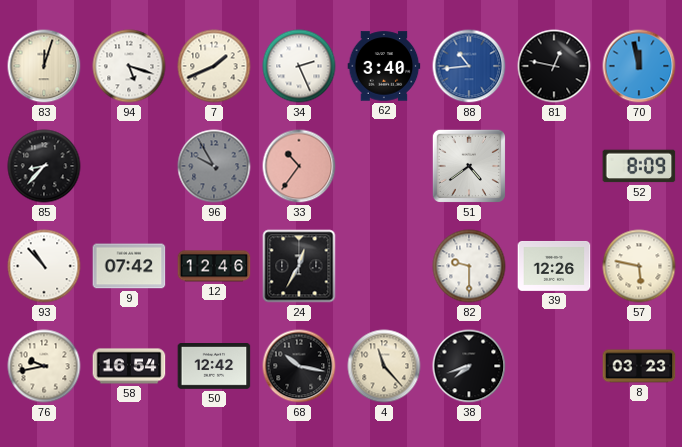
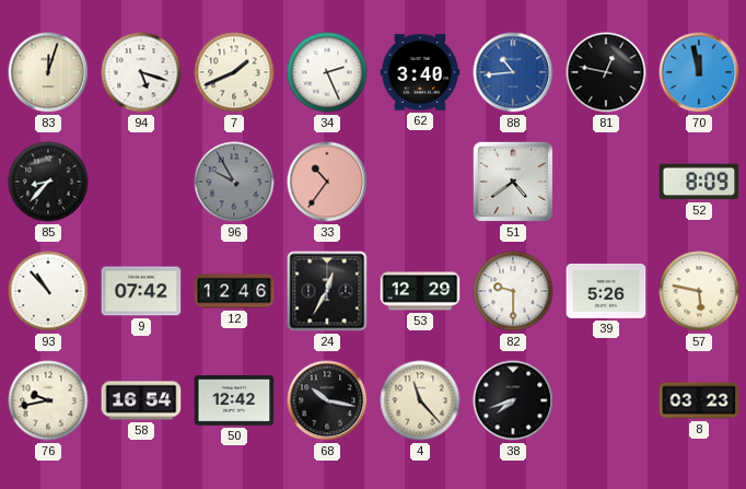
53: none -> 12:29 (420, 291)
39: 12:26 -> 5:26 (606, 291)
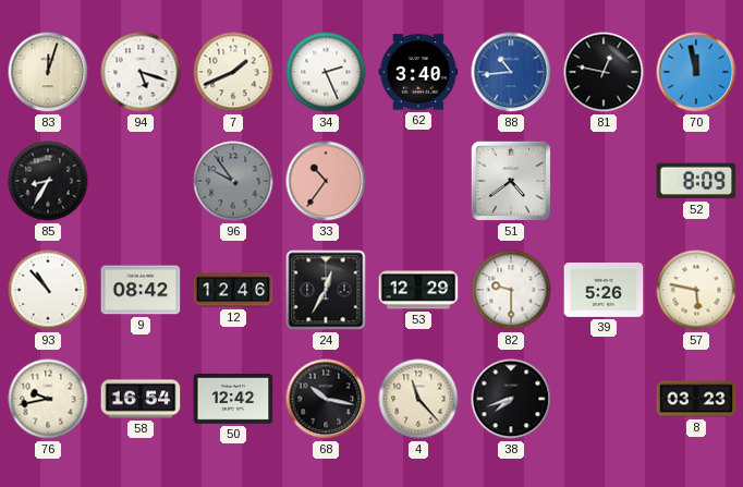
85: 8:37 -> 8:35 (48, 181)
96: 9:55 -> 9:54 (233, 181)
9: 07:42 -> 08:42 (141, 290)
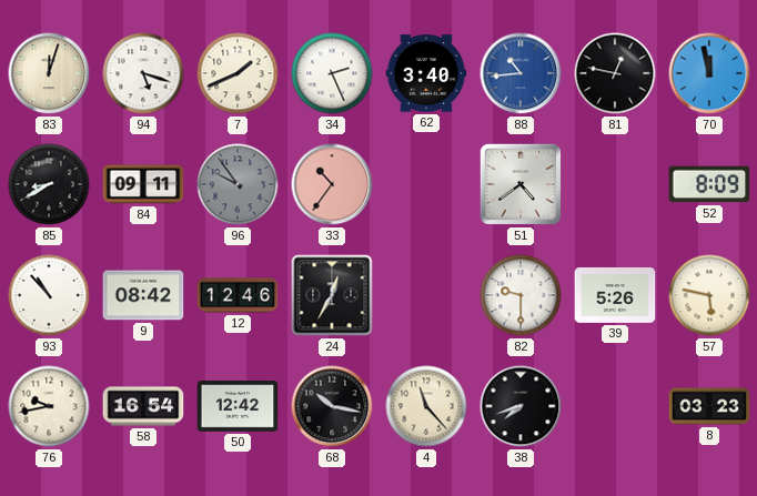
85: 8:35 -> 8:40 (49, 184)
84: none -> 09:11 (143, 184)
53: 12:29 -> none (418, 290)
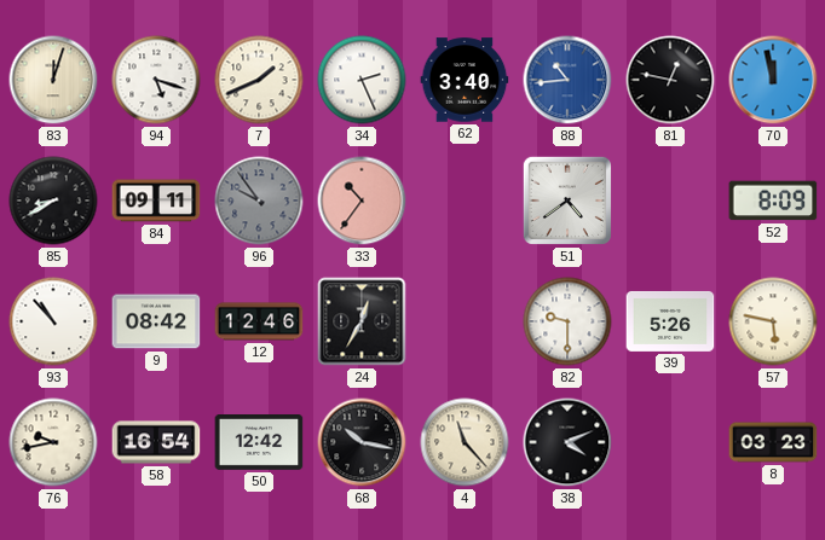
38: 7:42 -> 4:11 (567, 442)
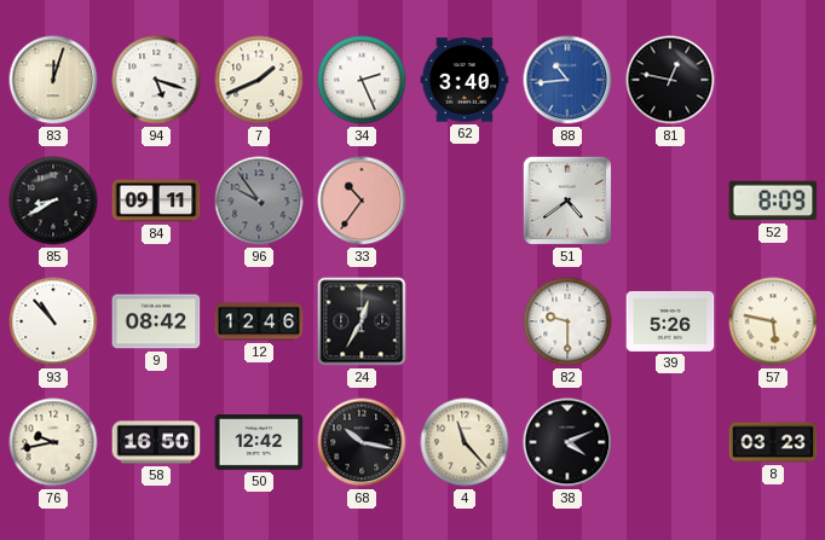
70: 11:58 -> none (773, 80)
58: 16:54 -> 16:50 (156, 442)
